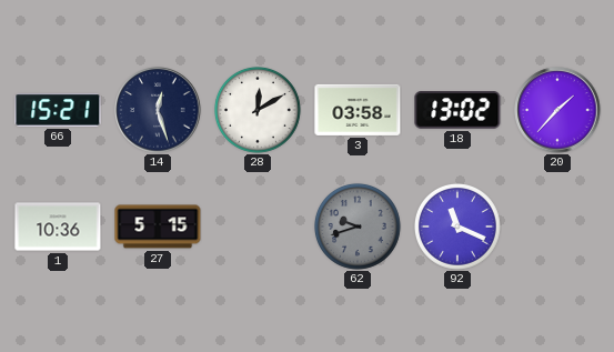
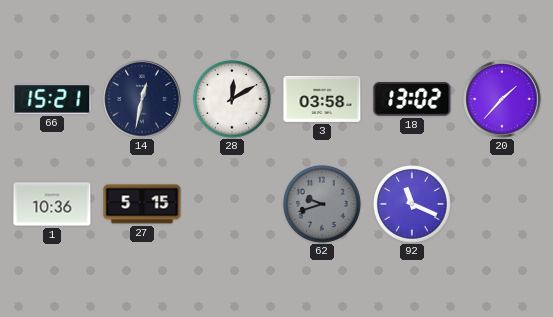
14: 12:27 -> 12:32 (142, 99)
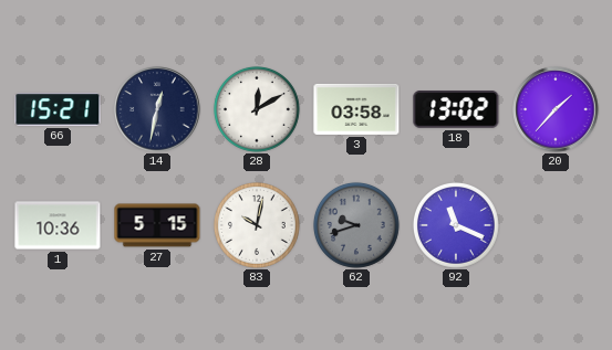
83: none -> 10:02 (257, 225)
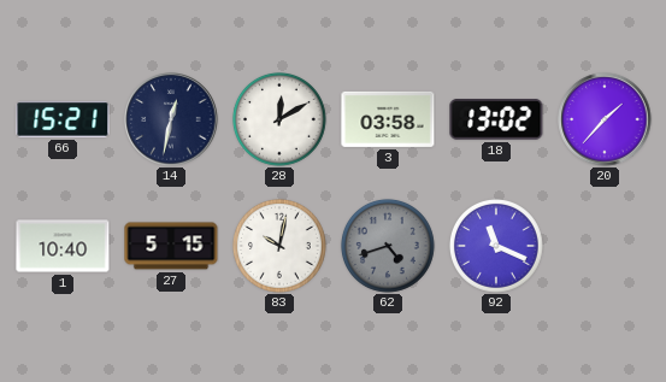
1: 10:36 -> 10:40 (63, 246)
62: 9:42 -> 4:42 (388, 246)
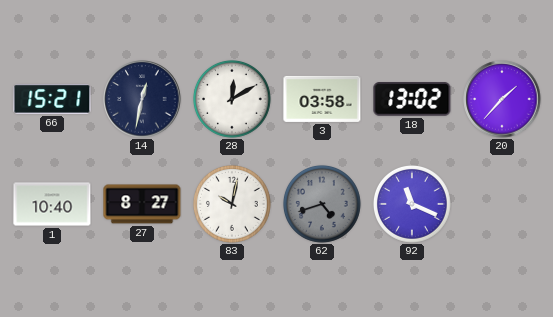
27: 5:15 -> 8:27 (142, 204)
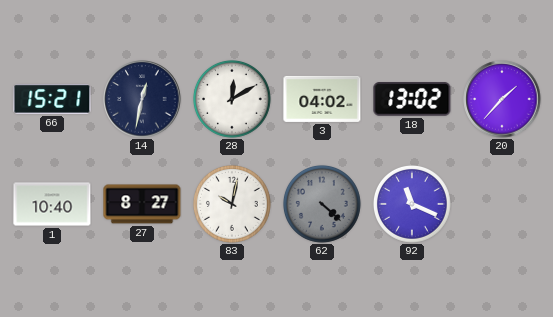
3: 03:58 -> 04:02 (322, 99)
62: 4:42 -> 4:22 (322, 204)
